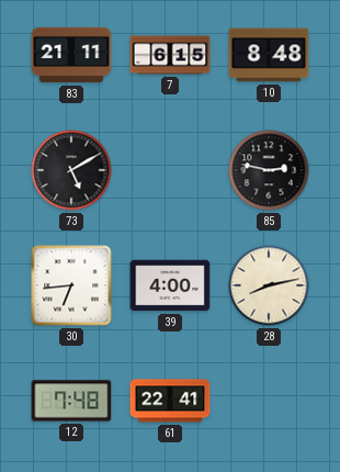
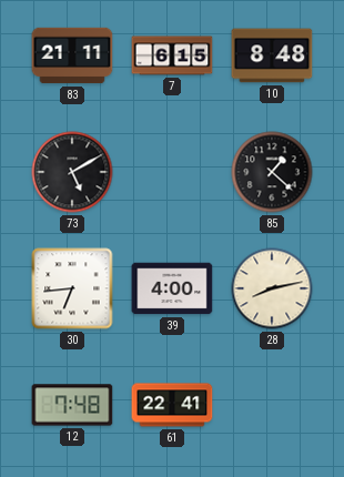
85: 2:47 -> 1:22 (272, 172)
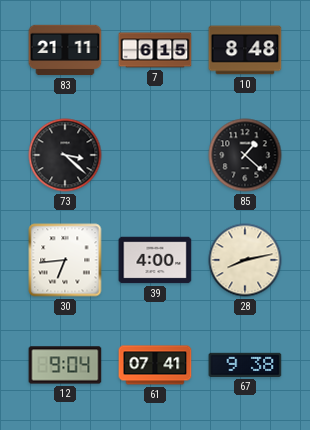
73: 5:10 -> 3:22 (65, 155)
12: 7:48 -> 9:04 (65, 365)
61: 22:41 -> 07:41 (155, 365)
67: none -> 9:38 (245, 365)
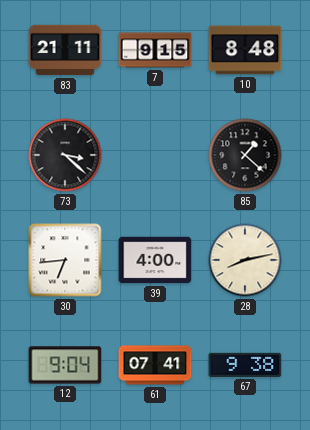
7: 6:15 -> 9:15 (155, 50)
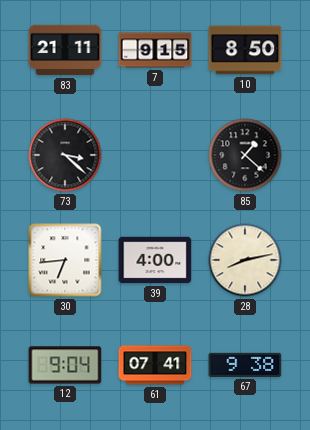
10: 8:48 -> 8:50 (245, 50)
